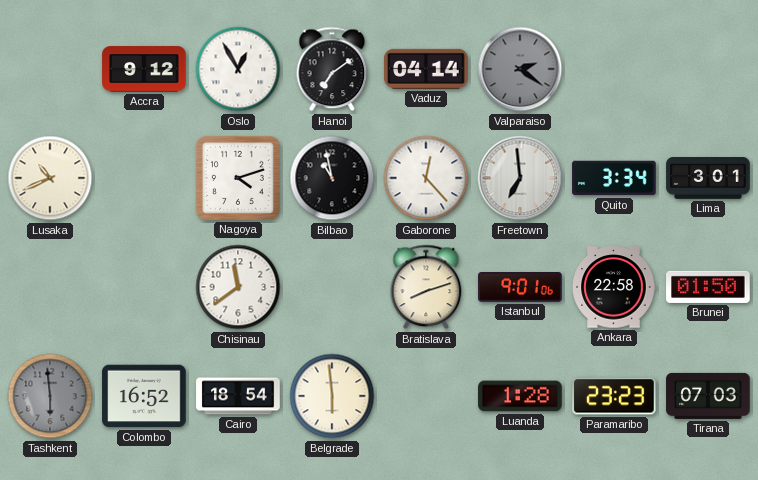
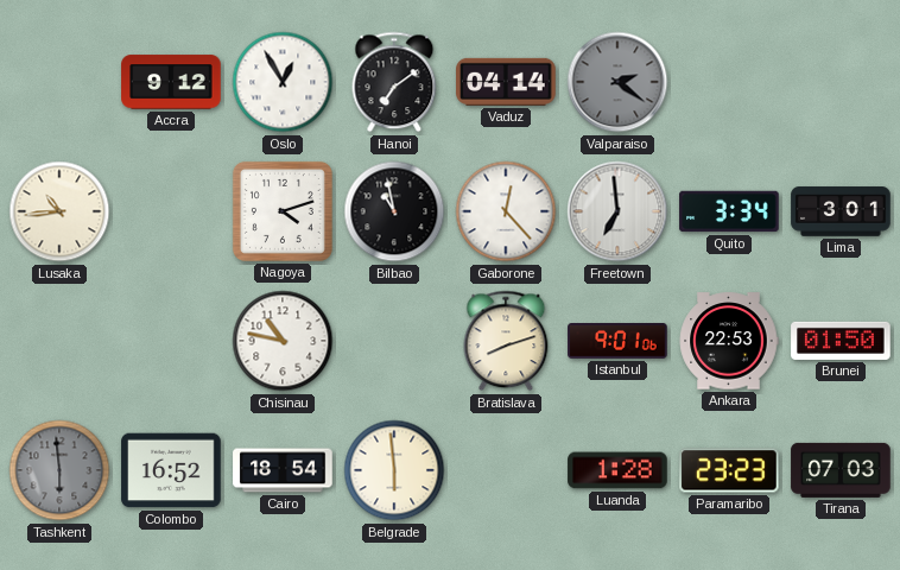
Lusaka: 10:41 -> 10:44 (59, 211)
Chisinau: 11:39 -> 10:47 (283, 341)
Ankara: 22:58 -> 22:53 (729, 341)
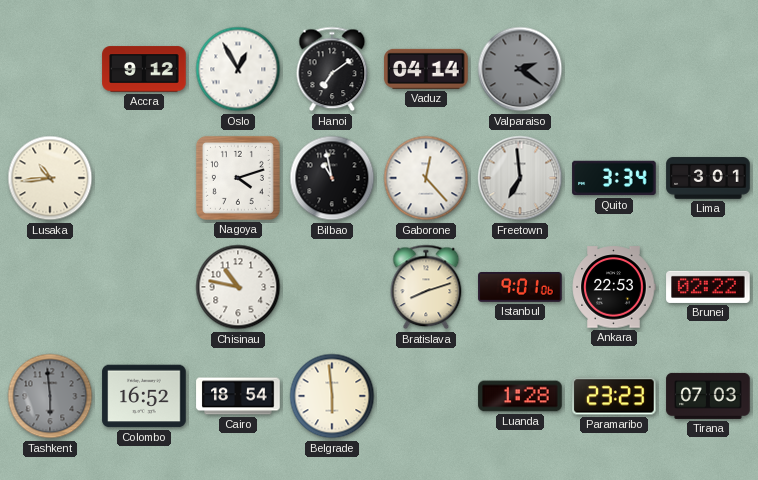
Brunei: 01:50 -> 02:22 (708, 287)
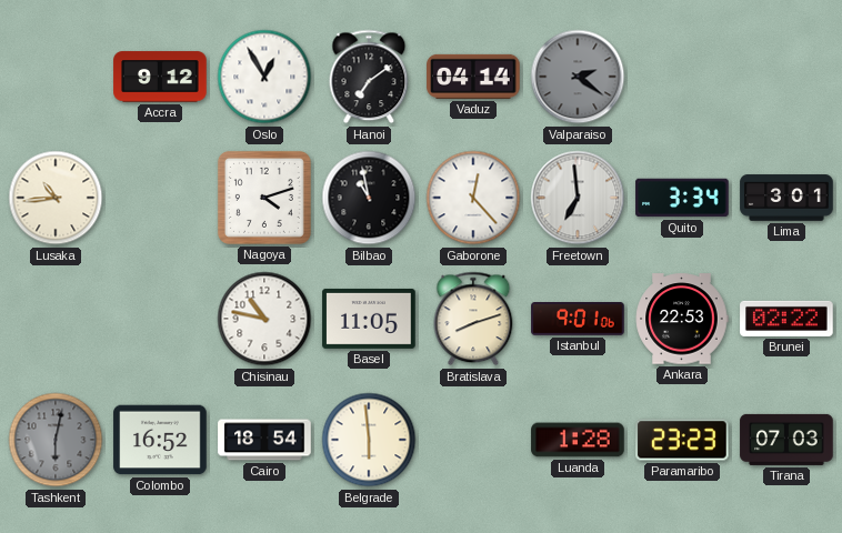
Basel: none -> 11:05 (369, 319)
Tashkent: 5:59 -> 6:02 (56, 440)
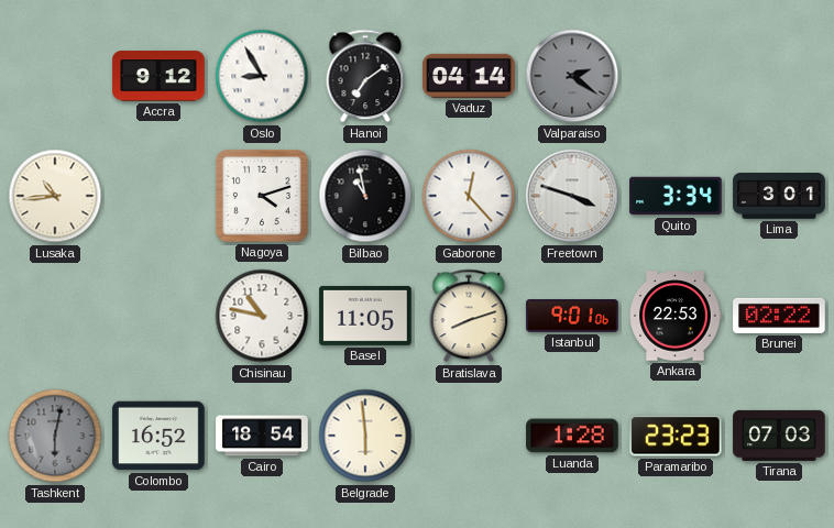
Oslo: 12:55 -> 8:55 (262, 76)
Freetown: 6:59 -> 3:48 (572, 196)
